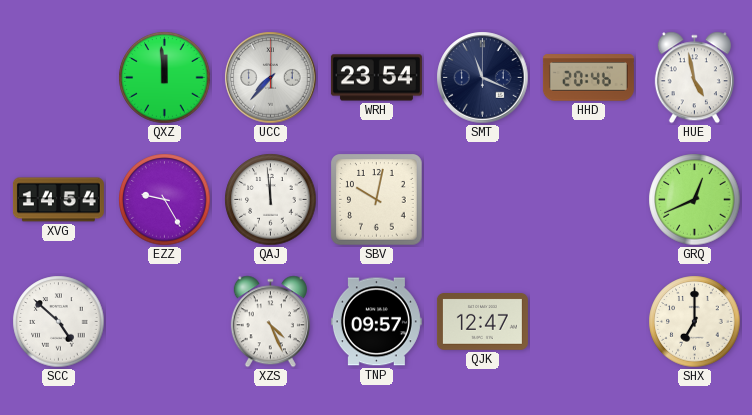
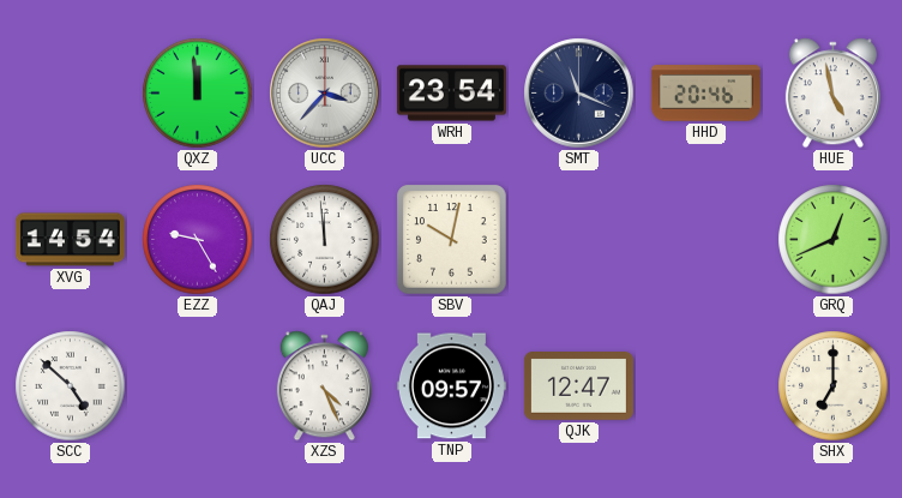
UCC: 7:37 -> 3:37 (325, 94)
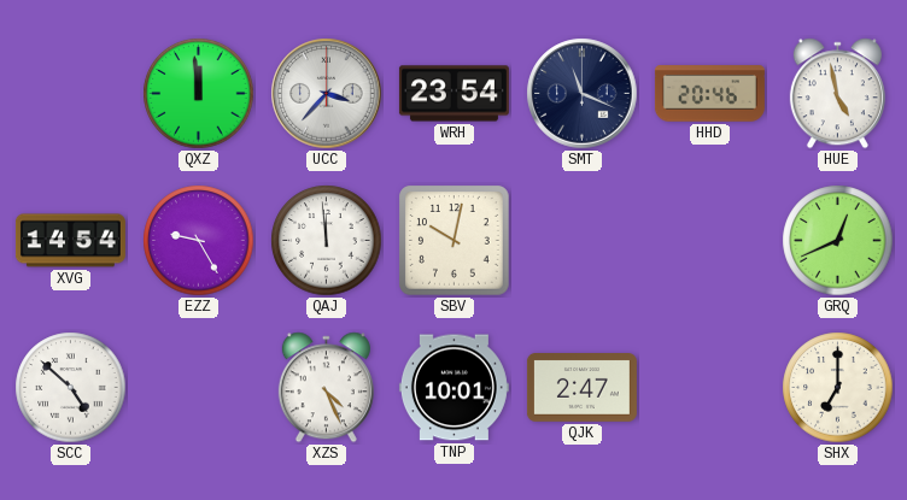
TNP: 09:57 -> 10:01 (453, 388)
QJK: 12:47 -> 2:47 (581, 388)
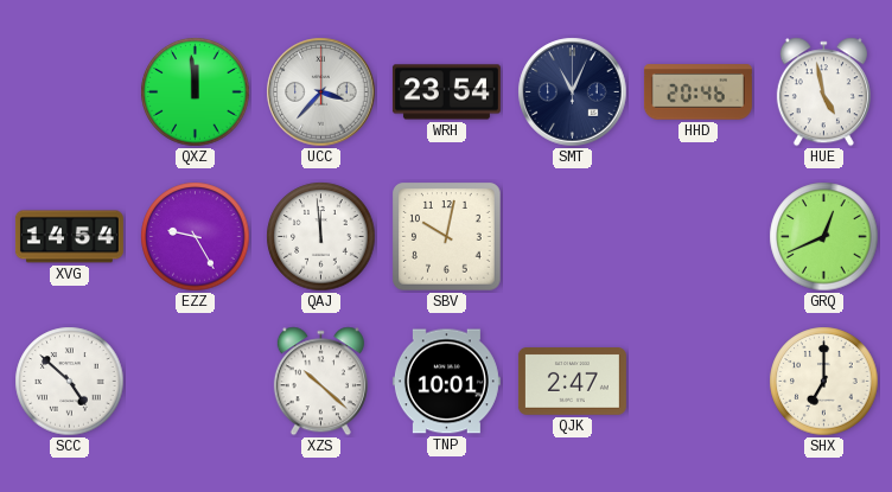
SMT: 11:19 -> 11:04 (573, 92)
XZS: 4:26 -> 10:22 (320, 382)
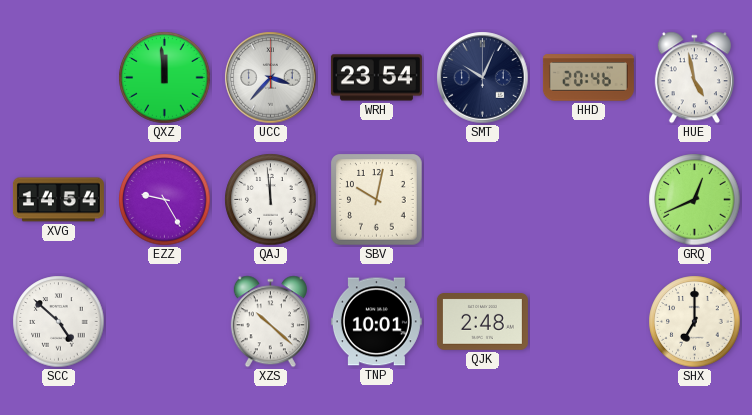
SMT: 11:04 -> 10:04 (483, 78)
QJK: 2:47 -> 2:48 (482, 322)
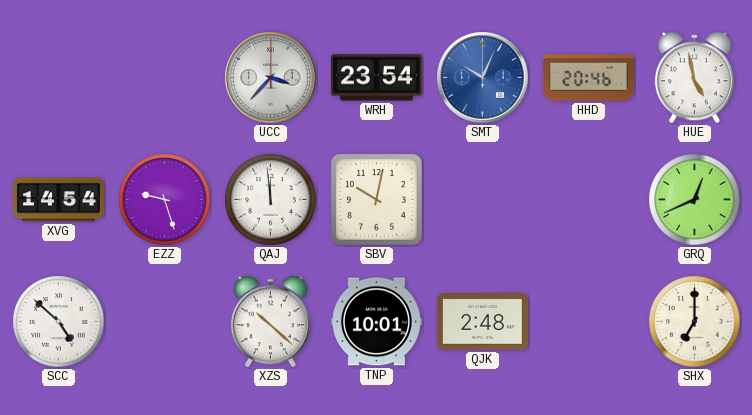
QXZ: 11:59 -> none (165, 78)
SMT dial: navy -> blue (483, 78)
EZZ: 9:25 -> 9:27 (165, 200)
